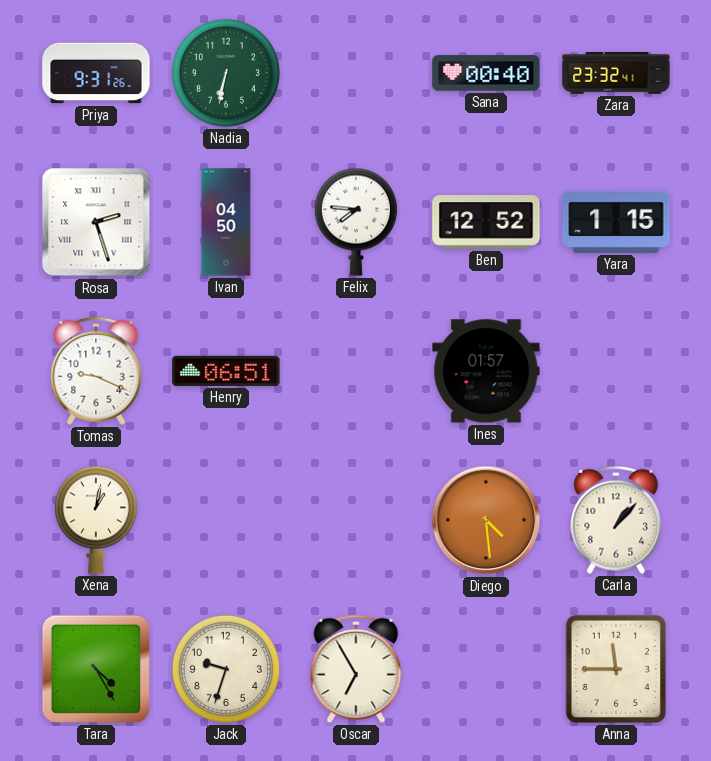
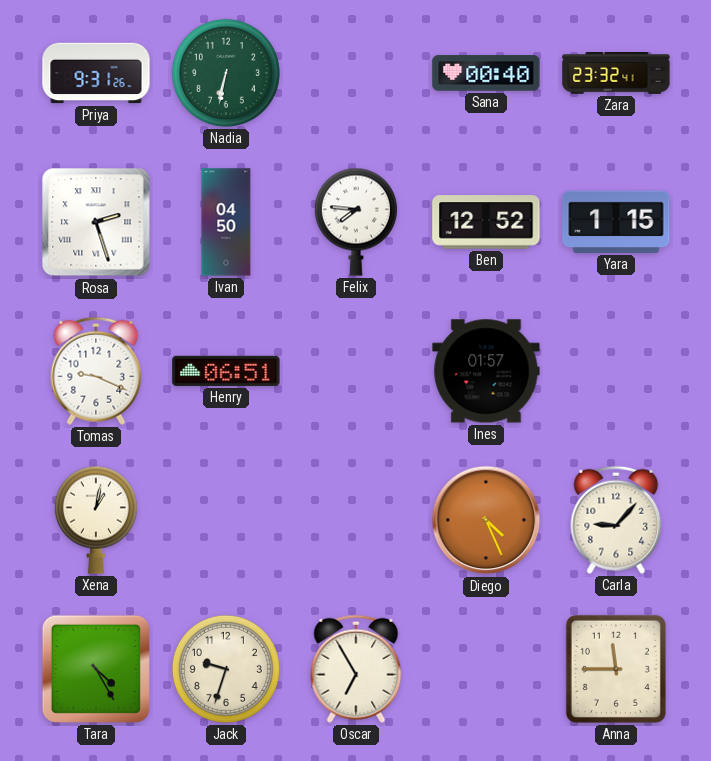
Diego: 4:29 -> 4:26 (486, 520)
Carla: 1:07 -> 9:07 (616, 520)
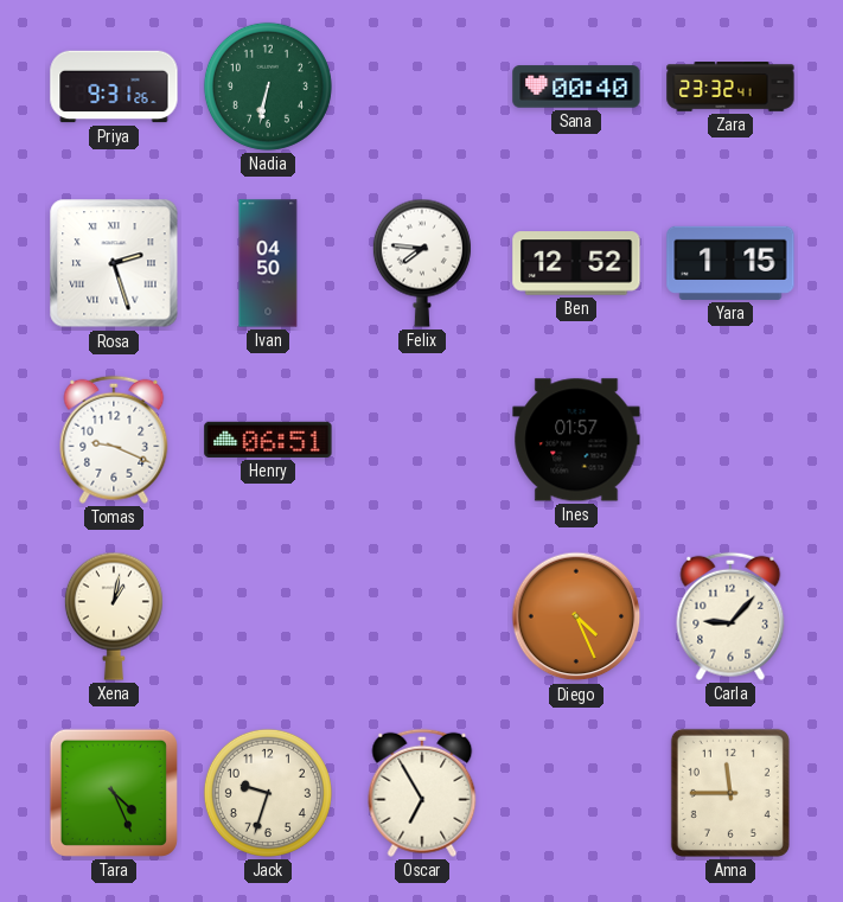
Tara: 4:25 -> 4:26 (114, 793)
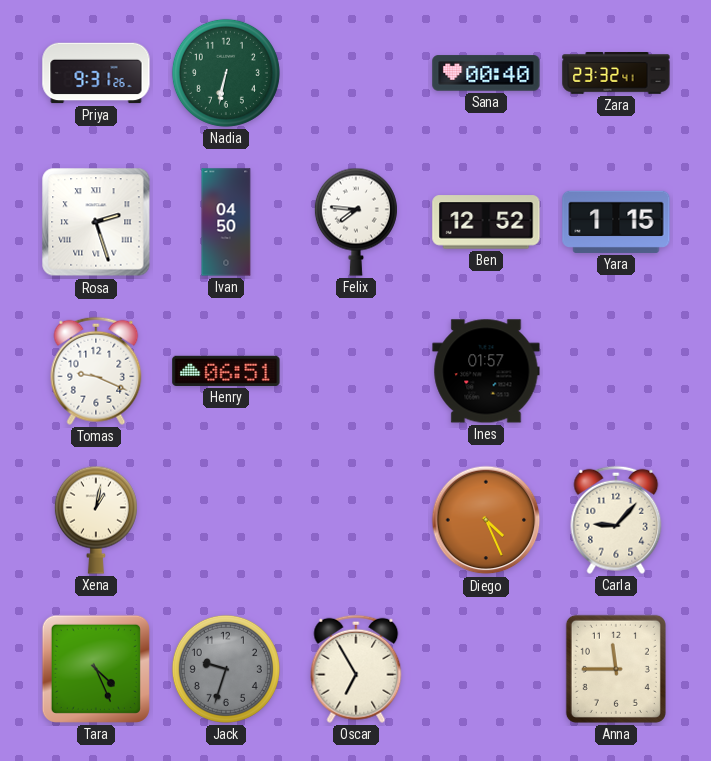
Jack dial: cream -> grey (226, 669)
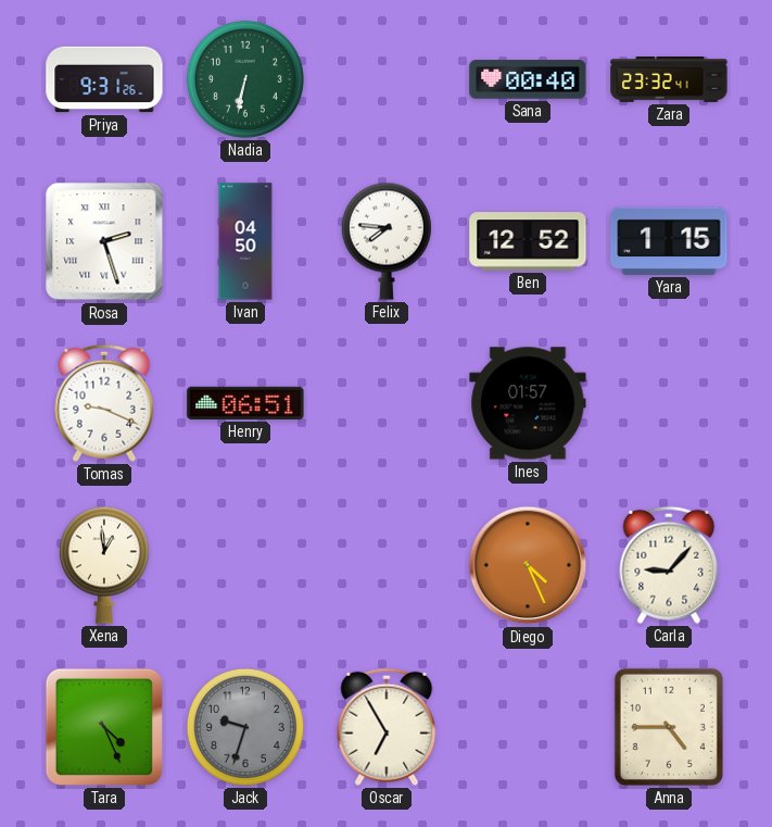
Xena: 1:02 -> 12:59 (104, 565)
Anna: 11:45 -> 4:45 (669, 727)
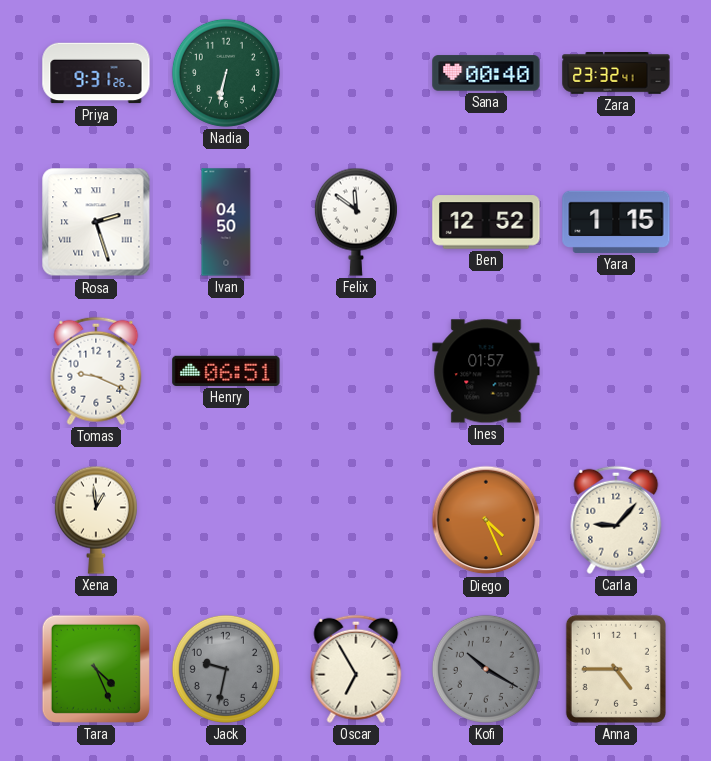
Felix: 7:46 -> 11:51 (356, 222)
Jack: 9:33 -> 9:32 (226, 669)
Kofi: none -> 10:20 (486, 669)
